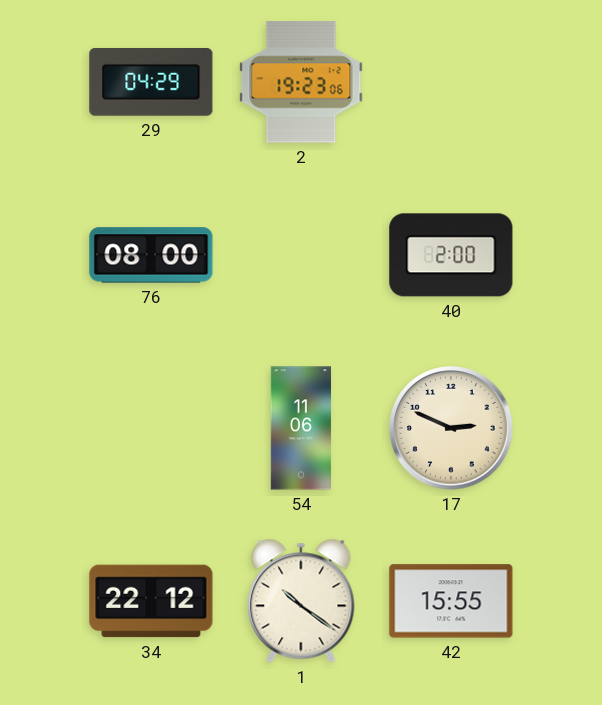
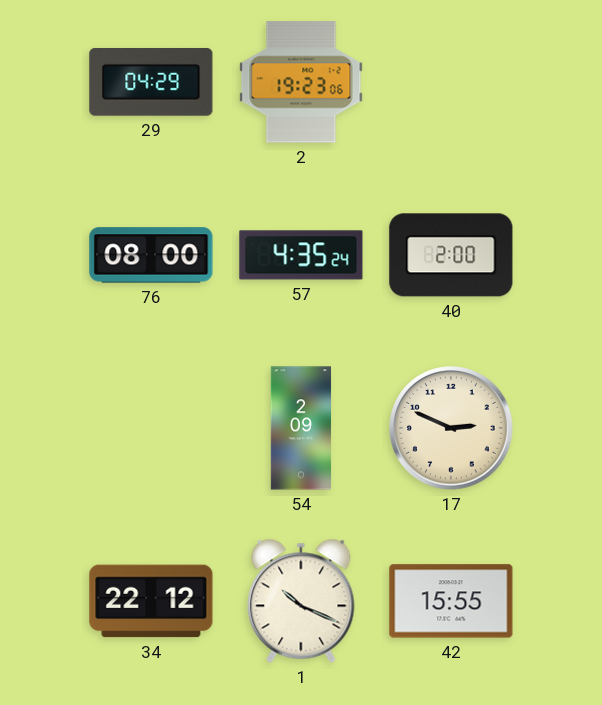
57: none -> 4:35 (301, 255)
54: 11:06 -> 2:09 (300, 428)
1: 10:21 -> 10:19 (301, 601)
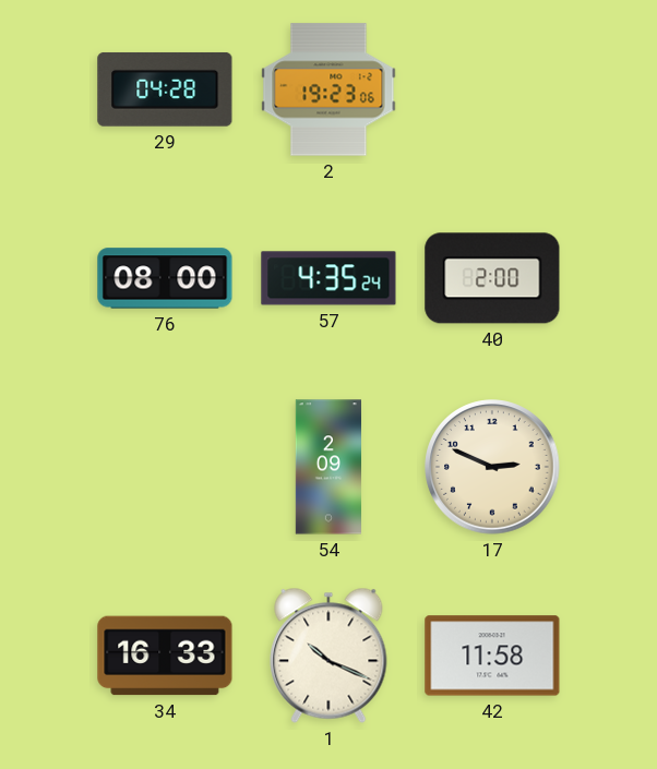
29: 04:29 -> 04:28 (165, 89)
34: 22:12 -> 16:33 (165, 656)
42: 15:55 -> 11:58 (492, 656)
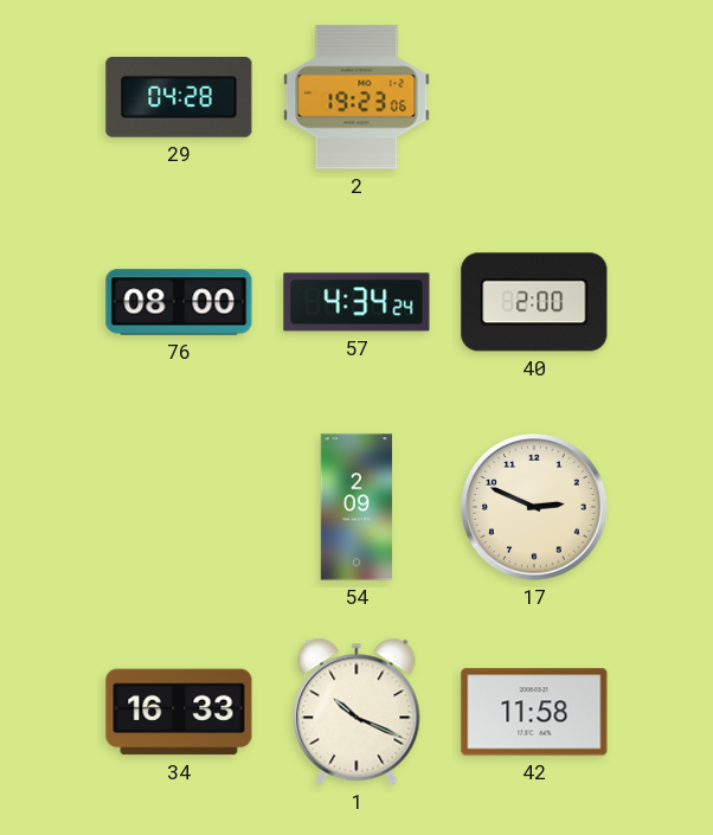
57: 4:35 -> 4:34 (356, 302)
